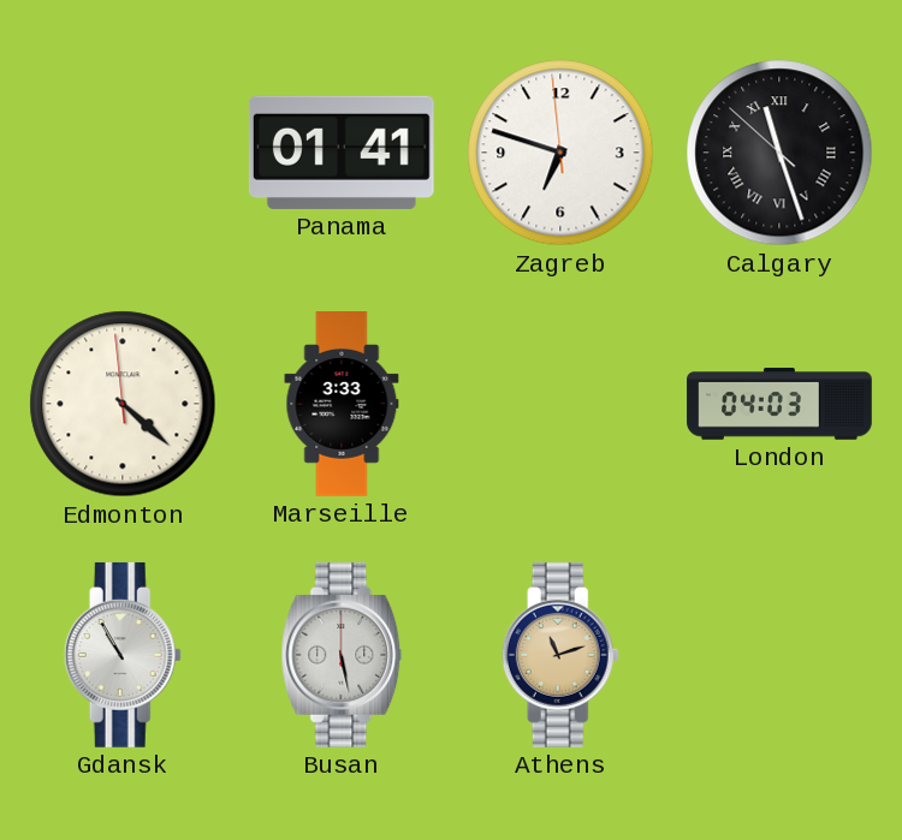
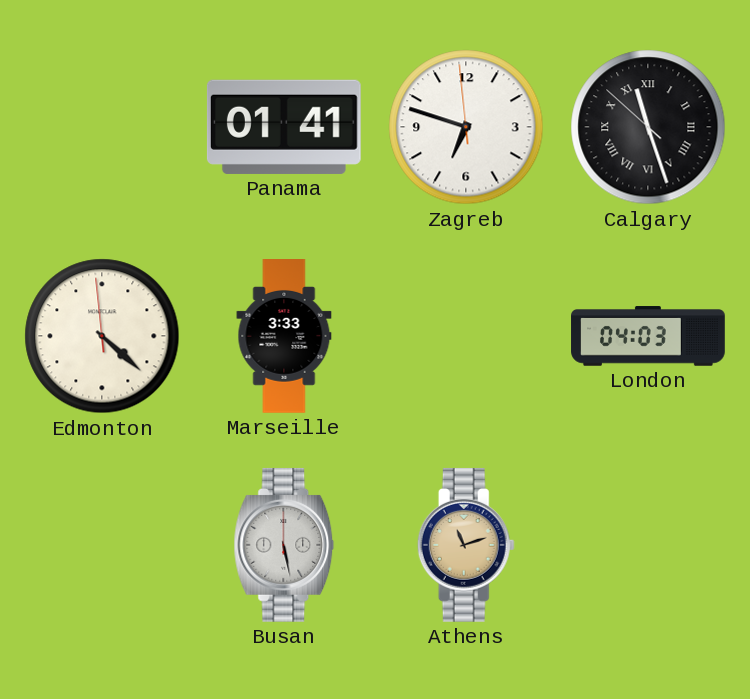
Gdansk: 10:55 -> none (123, 655)
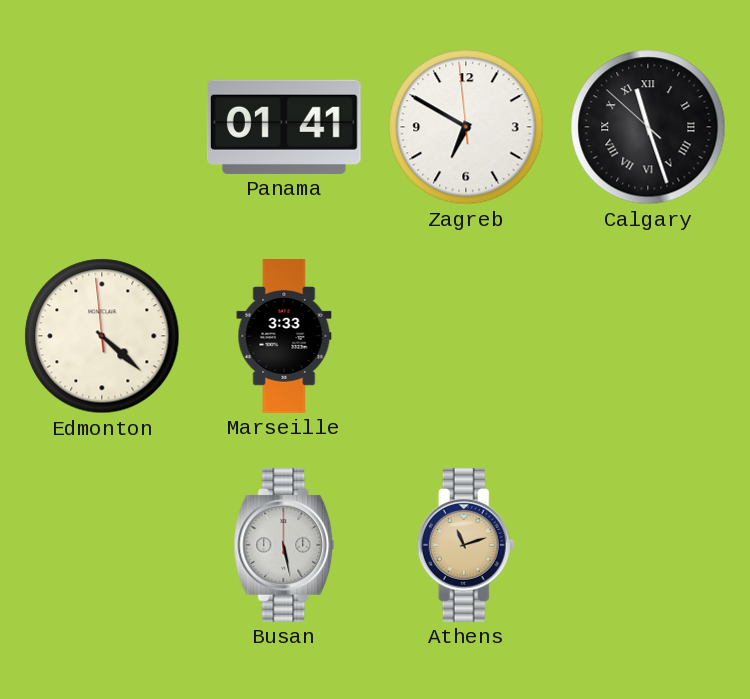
Zagreb: 6:47 -> 6:49 (466, 127)
London: 04:03 -> none (648, 336)
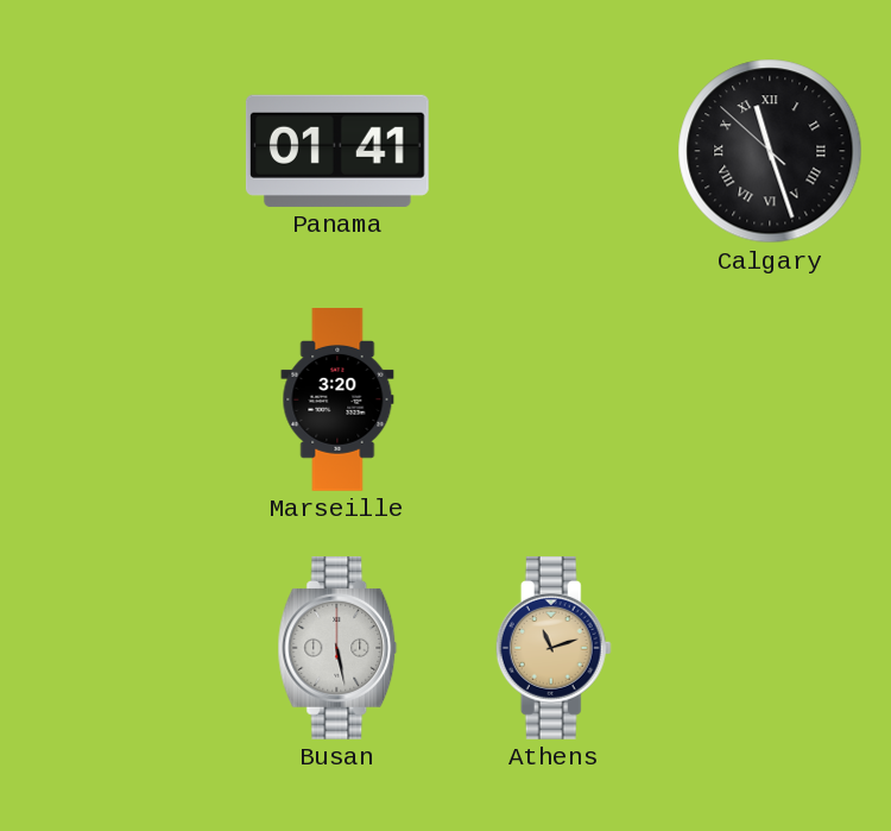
Zagreb: 6:49 -> none (466, 127)
Edmonton: 4:21 -> none (102, 336)
Marseille: 3:33 -> 3:20 (337, 401)
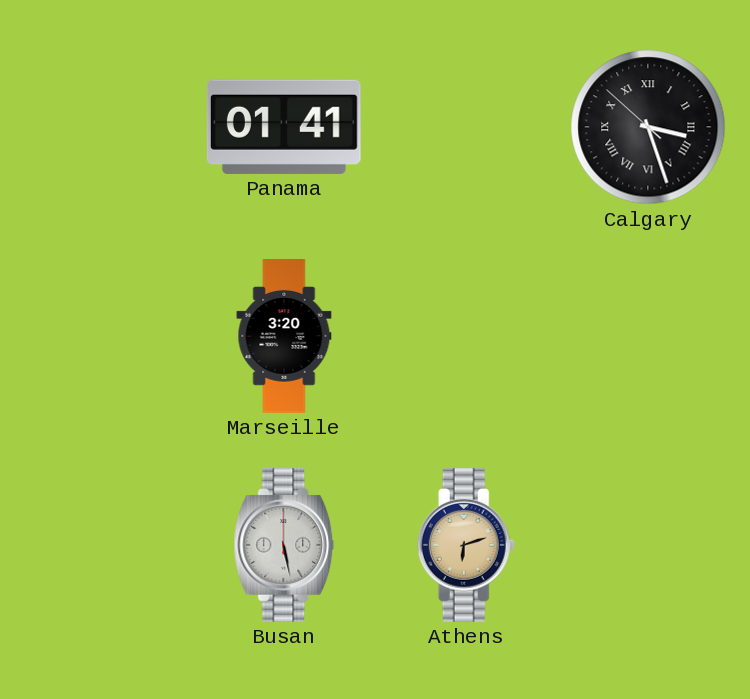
Calgary: 11:26 -> 3:26 (648, 127)
Athens: 11:12 -> 6:12 (466, 545)
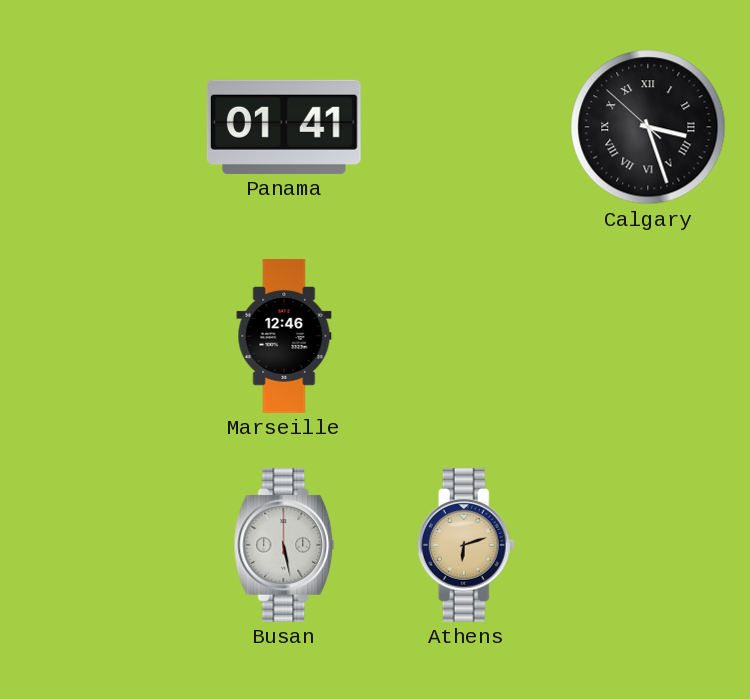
Marseille: 3:20 -> 12:46 (284, 337)
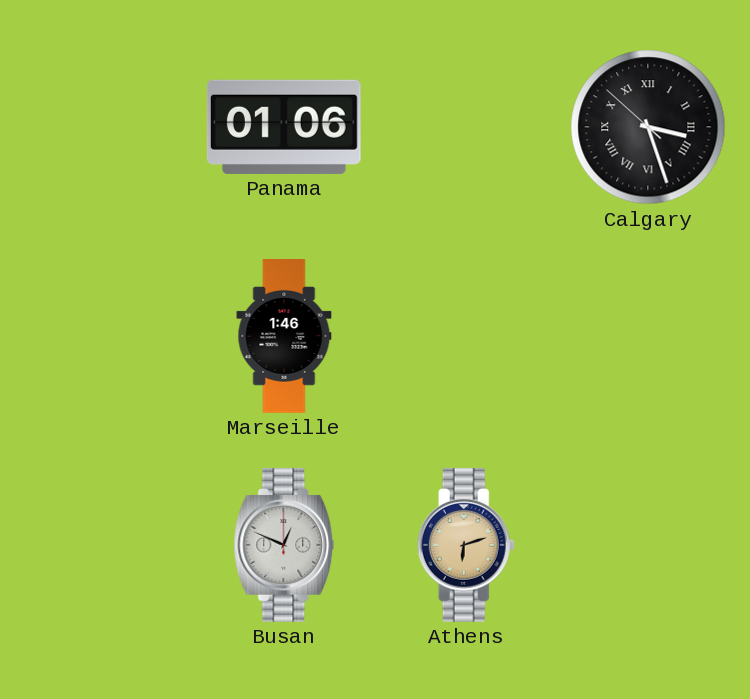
Panama: 01:41 -> 01:06 (284, 127)
Marseille: 12:46 -> 1:46 (284, 337)
Busan: 5:28 -> 12:49 (284, 545)
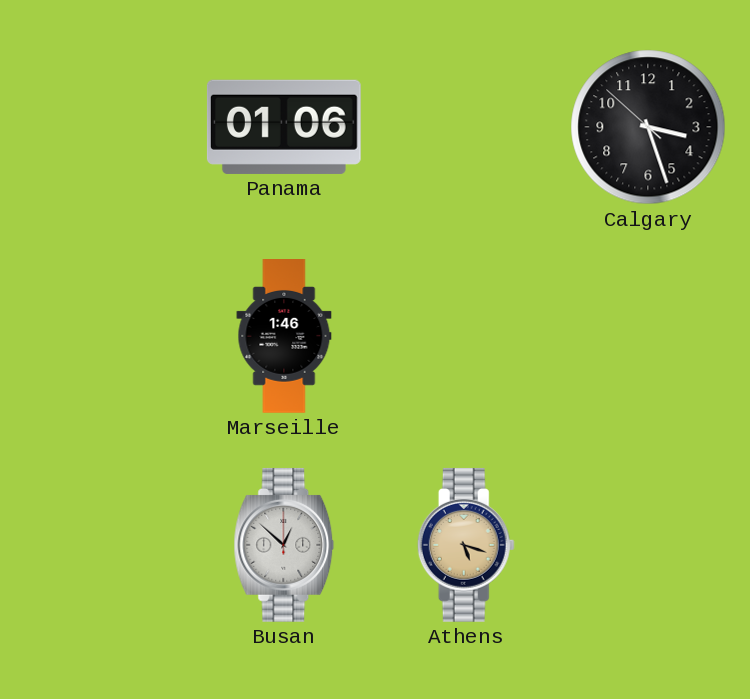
Calgary numerals: Roman -> Arabic (648, 127)
Busan: 12:49 -> 12:52 (284, 545)
Athens: 6:12 -> 5:18 (466, 545)
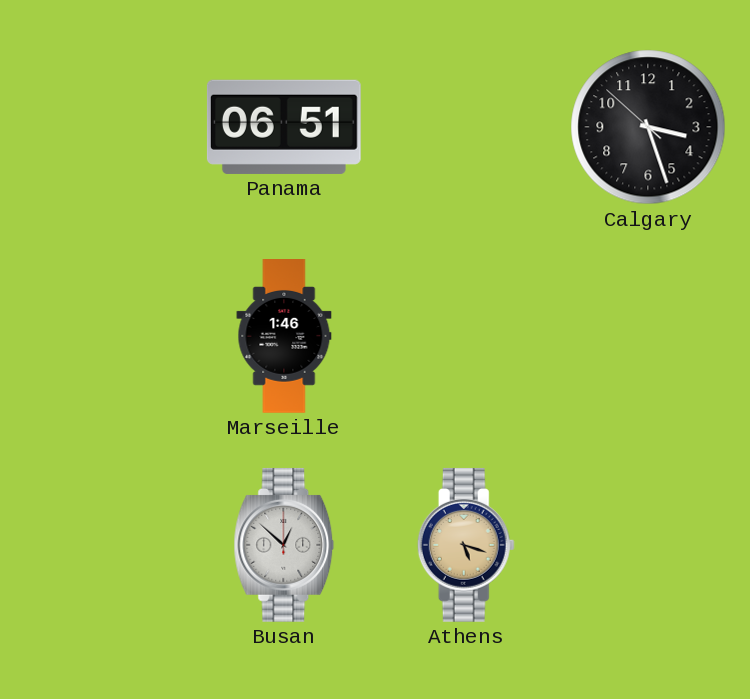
Panama: 01:06 -> 06:51 (284, 127)
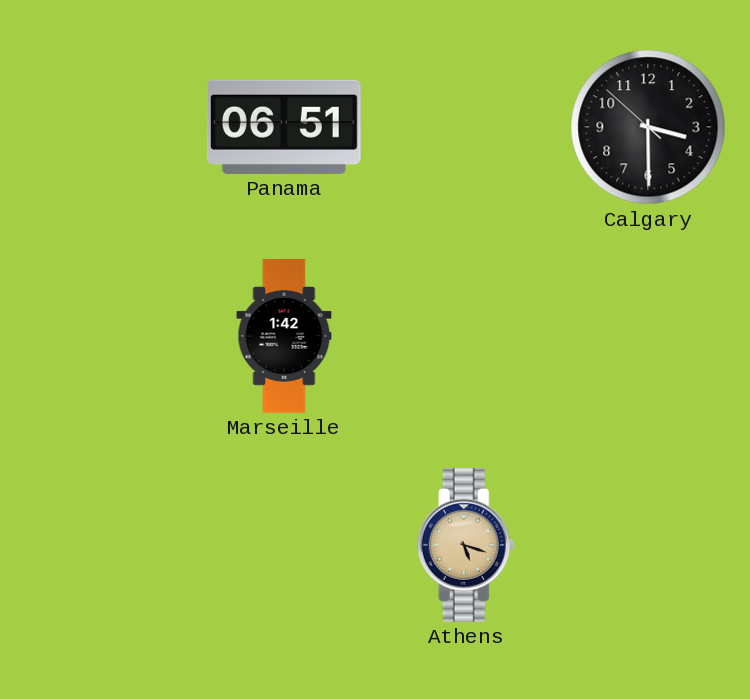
Calgary: 3:26 -> 3:29 (648, 127)
Marseille: 1:46 -> 1:42 (284, 337)
Busan: 12:52 -> none (284, 545)
